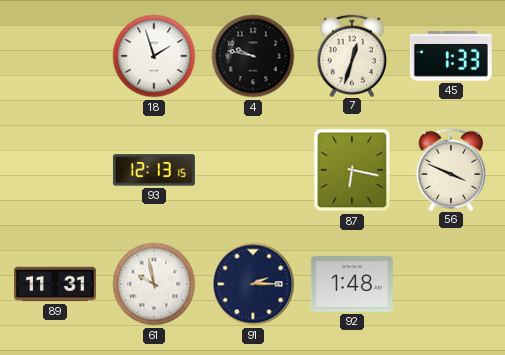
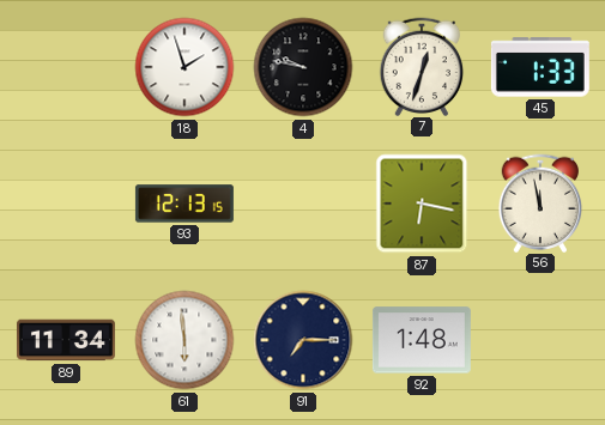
56: 3:49 -> 11:58 (540, 202)
89: 11:31 -> 11:34 (66, 340)
61: 9:58 -> 5:59 (184, 340)
91: 2:15 -> 7:15 (303, 340)
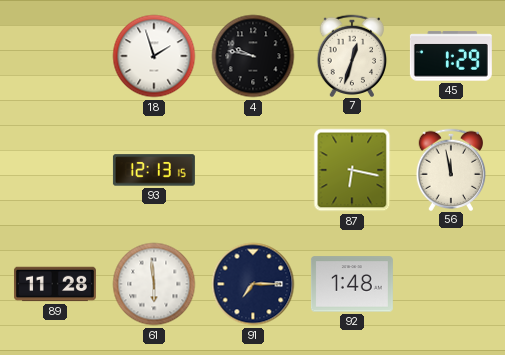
45: 1:33 -> 1:29 (451, 56)
89: 11:34 -> 11:28 (55, 284)
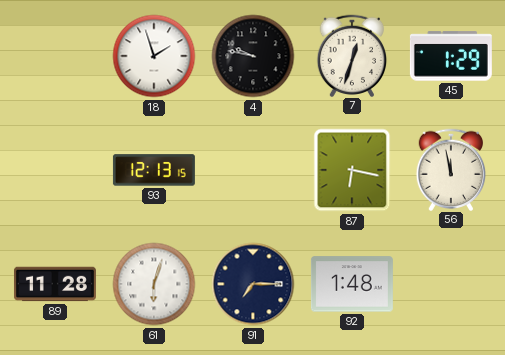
61: 5:59 -> 6:03 (154, 284)
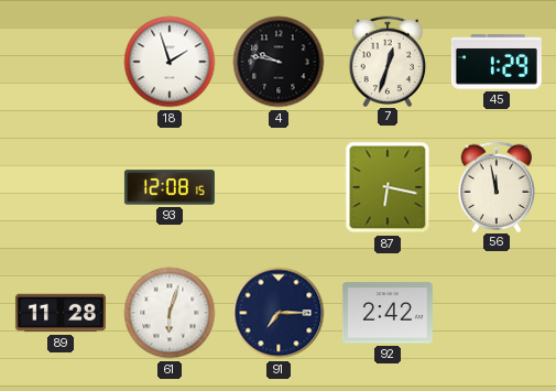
93: 12:13 -> 12:08 (170, 187)
92: 1:48 -> 2:42 (388, 313)
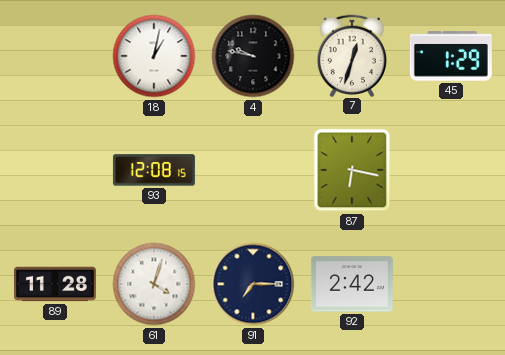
18: 1:57 -> 1:02 (154, 56)
56: 11:58 -> none (497, 186)
61: 6:03 -> 4:03 (154, 284)
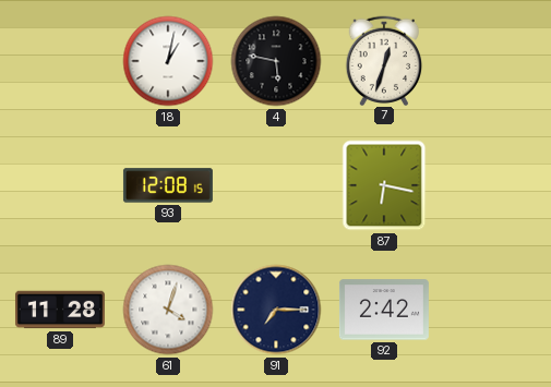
4: 9:47 -> 5:47 (276, 61)
45: 1:29 -> none (451, 56)
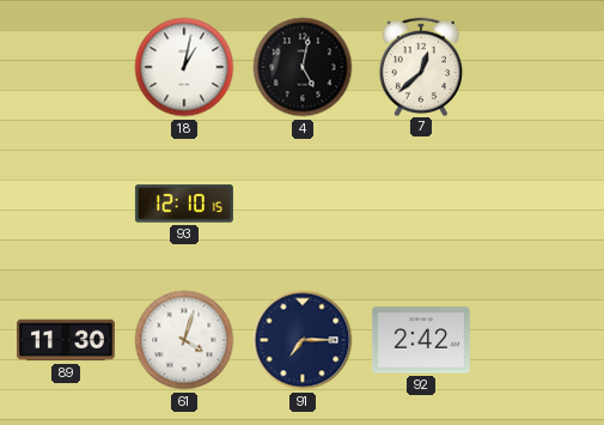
4: 5:47 -> 5:02 (303, 67)
7: 12:33 -> 12:38 (421, 66)
93: 12:08 -> 12:10 (184, 204)
87: 6:17 -> none (384, 185)
89: 11:28 -> 11:30 (66, 340)
